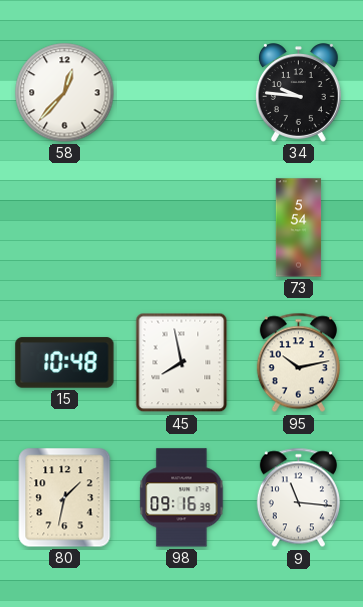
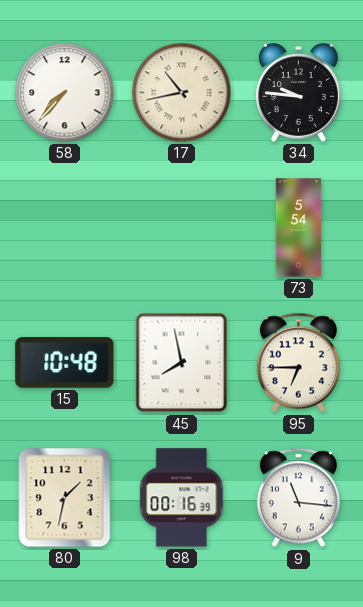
58: 12:37 -> 7:37 (65, 93)
17: none -> 10:43 (182, 93)
95: 10:13 -> 6:45 (298, 363)
98: 09:16 -> 00:16 (182, 498)
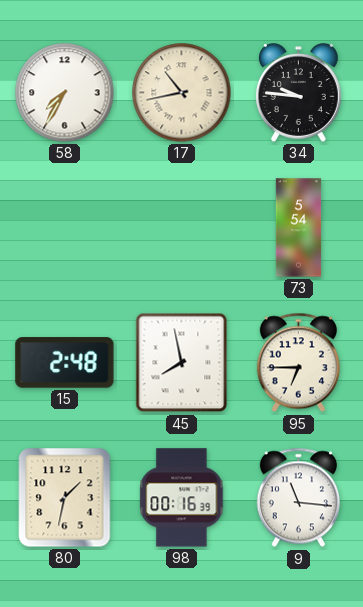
58: 7:37 -> 7:35 (65, 93)
15: 10:48 -> 2:48 (65, 363)
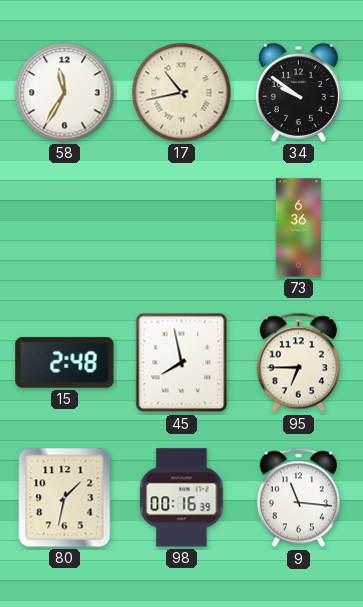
58: 7:35 -> 11:35 (65, 93)
34: 9:46 -> 9:51 (298, 93)
73: 5:54 -> 6:36 (299, 228)
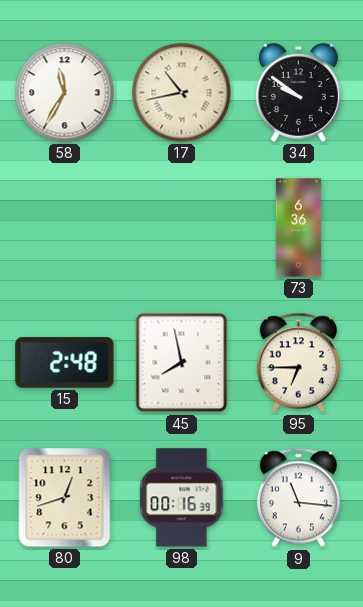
80: 1:32 -> 12:42 (65, 498)
